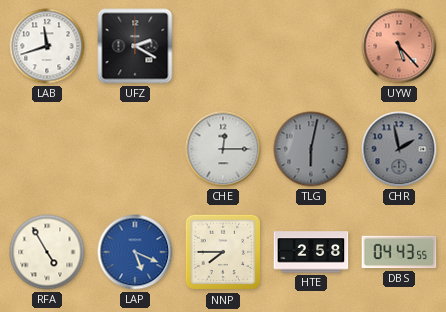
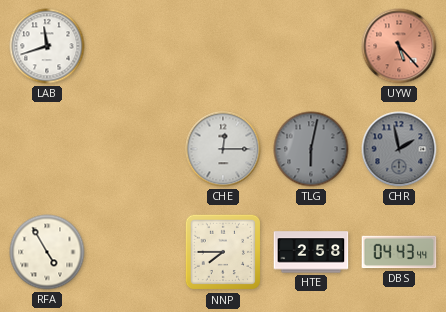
UFZ: 2:20 -> none (135, 46)
LAP: 5:19 -> none (135, 252)
DBS: 04:43:55 -> 04:43:44 (399, 252)
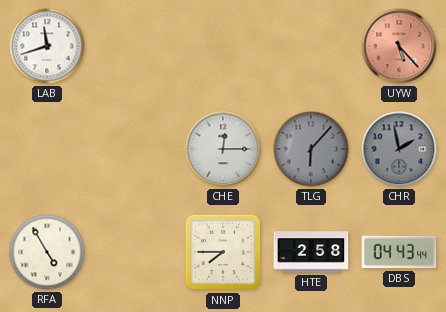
TLG: 6:02 -> 6:07 (311, 149)
